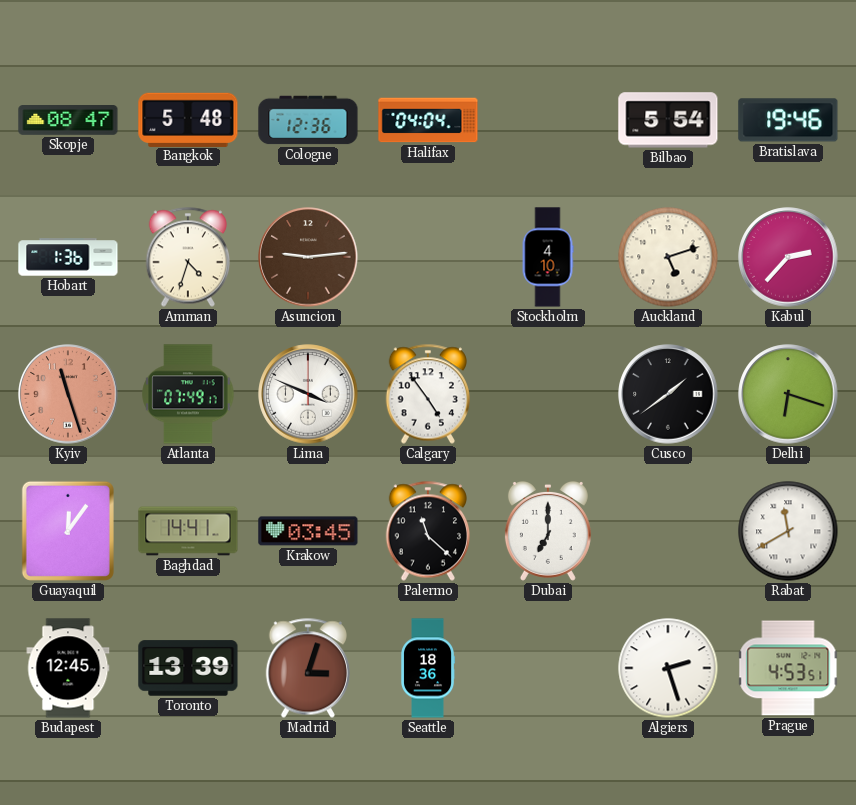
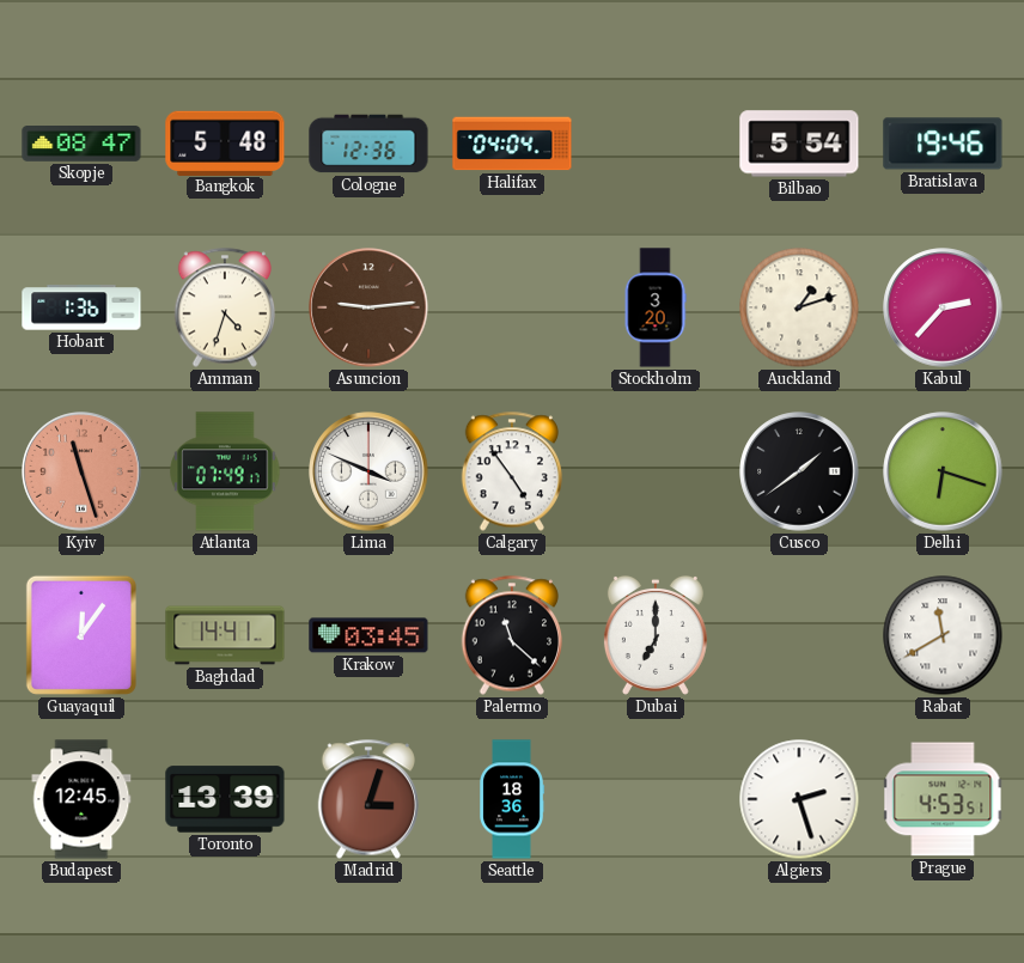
Stockholm: 4:10 -> 3:20 (656, 307)
Auckland: 5:12 -> 1:12 (799, 307)
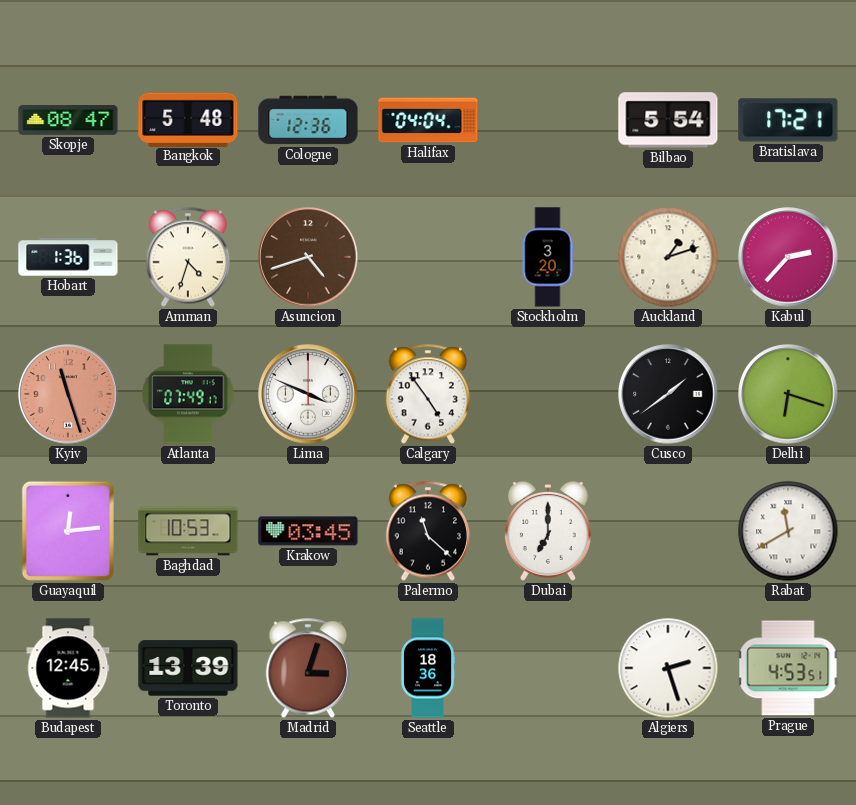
Bratislava: 19:46 -> 17:21 (788, 120)
Asuncion: 9:14 -> 4:42 (308, 257)
Guayaquil: 12:06 -> 12:14 (68, 531)
Baghdad: 14:41 -> 10:53 (188, 531)
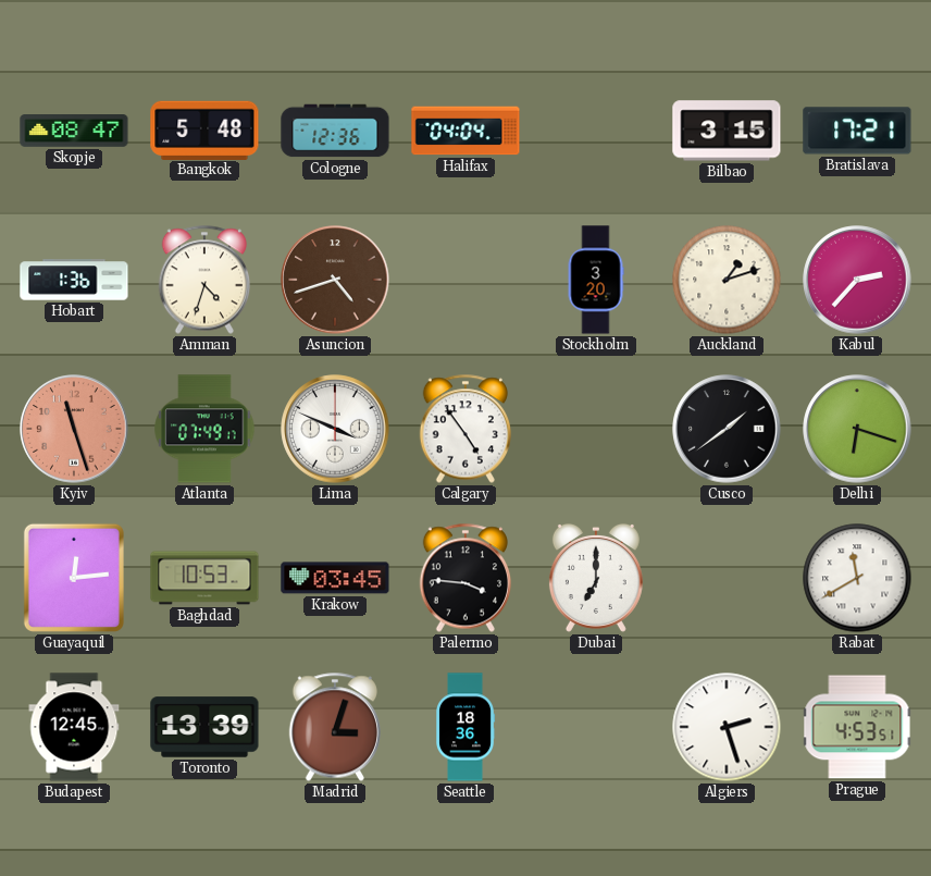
Bilbao: 5:54 -> 3:15 (727, 131)
Palermo: 11:22 -> 3:46 (464, 578)
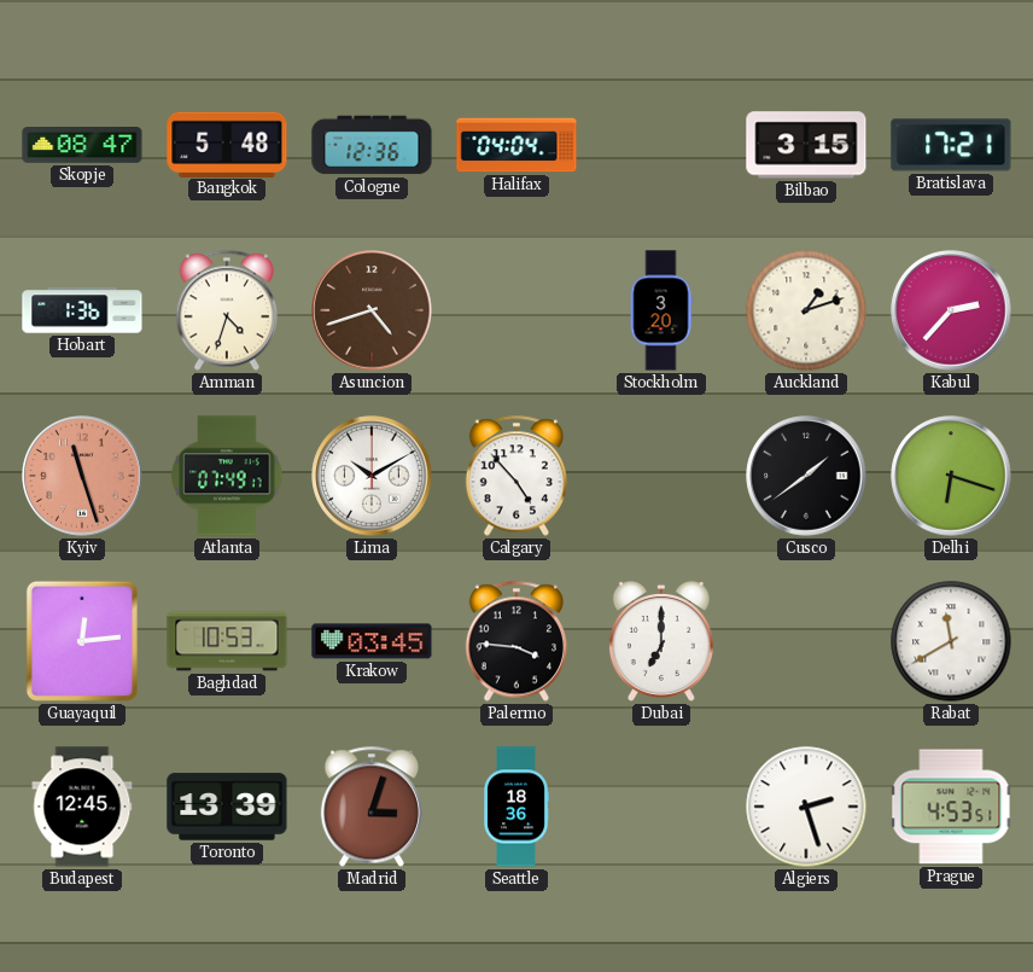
Lima: 3:49 -> 10:10 (372, 476)
Calgary: 4:54 -> 4:53 (515, 476)
